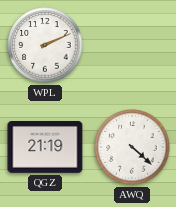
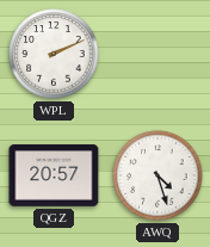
QGZ: 21:19 -> 20:57 (54, 175)
AWQ: 4:22 -> 4:27 (157, 175)
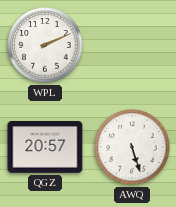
AWQ: 4:27 -> 5:27 (132, 147)
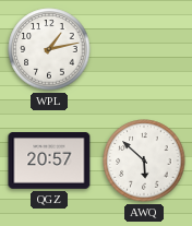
WPL: 2:11 -> 1:13 (49, 49)
AWQ: 5:27 -> 5:52 (144, 160)
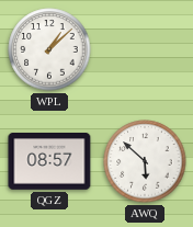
WPL: 1:13 -> 1:08 (49, 49)
QGZ: 20:57 -> 08:57 (49, 161)
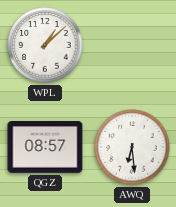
AWQ: 5:52 -> 6:29 (132, 147)
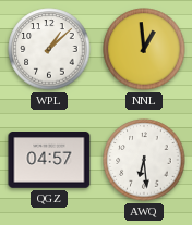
NNL: none -> 12:59 (144, 49)
QGZ: 08:57 -> 04:57 (49, 160)
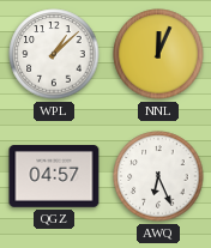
NNL: 12:59 -> 12:04 (158, 54)
AWQ: 6:29 -> 6:26 (158, 176)
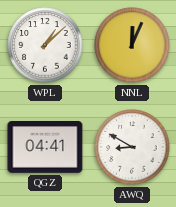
QGZ: 04:57 -> 04:41 (45, 147)
AWQ: 6:26 -> 8:50 (132, 147)
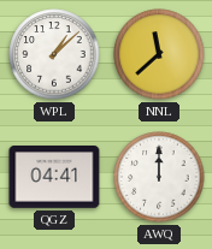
NNL: 12:04 -> 11:38 (159, 54)
AWQ: 8:50 -> 12:00 (159, 177)
